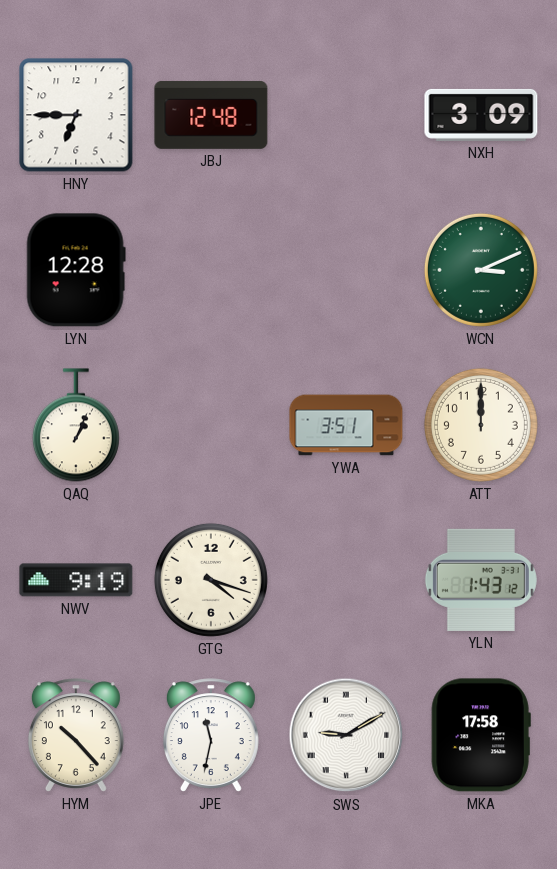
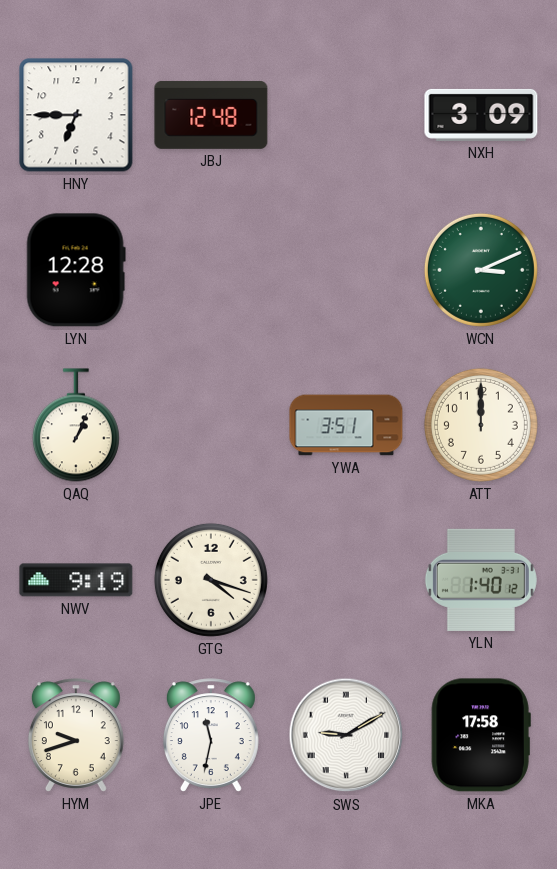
YLN: 1:43 -> 1:40 (481, 580)
HYM: 10:23 -> 9:42 (76, 735)
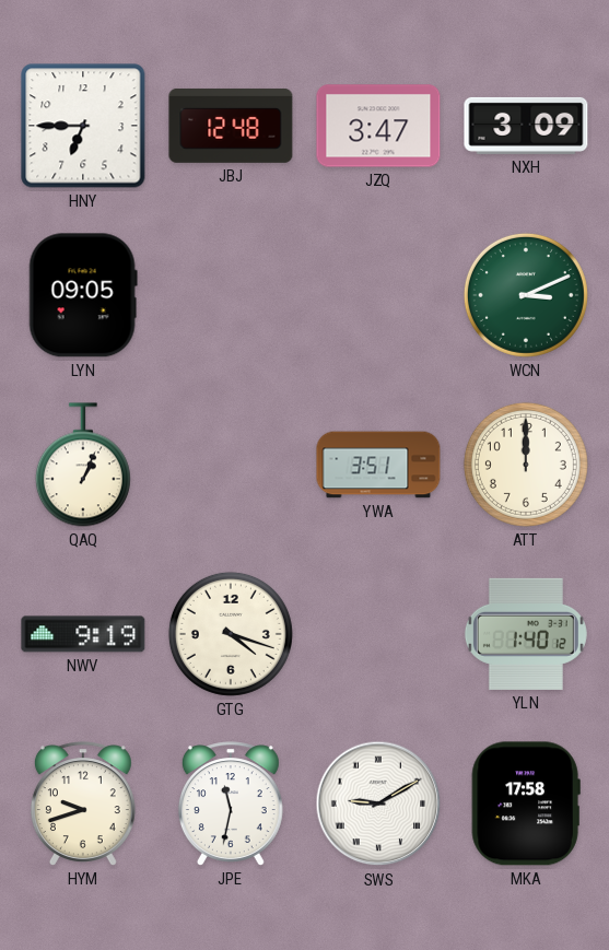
JZQ: none -> 3:47 (378, 126)
LYN: 12:28 -> 09:05 (83, 295)
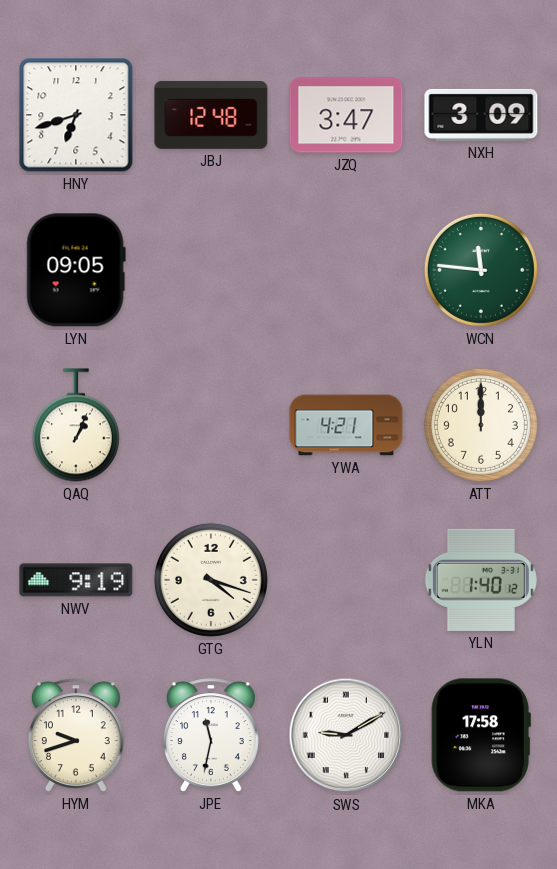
HNY: 6:45 -> 6:42 (76, 115)
WCN: 3:11 -> 11:46 (481, 270)
YWA: 3:51 -> 4:21 (346, 425)
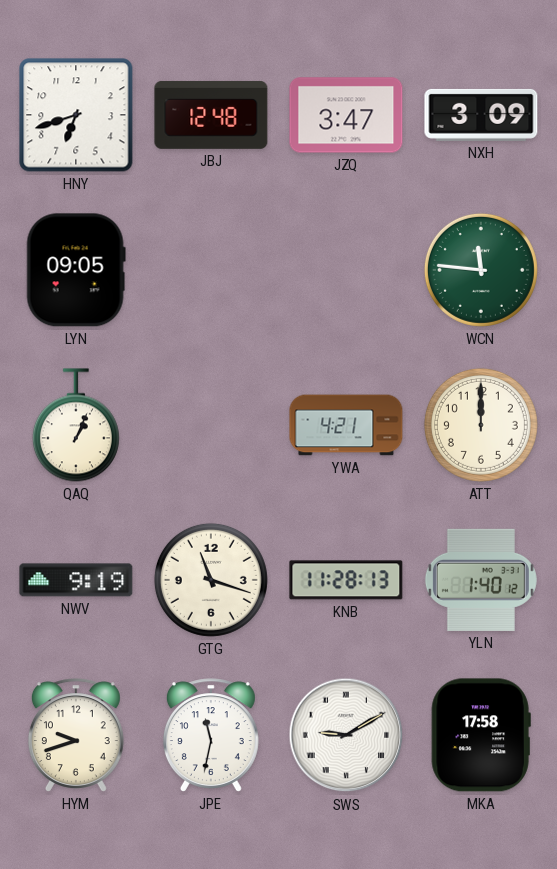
GTG: 4:18 -> 11:18 (211, 580)
KNB: none -> 11:28 (346, 580)
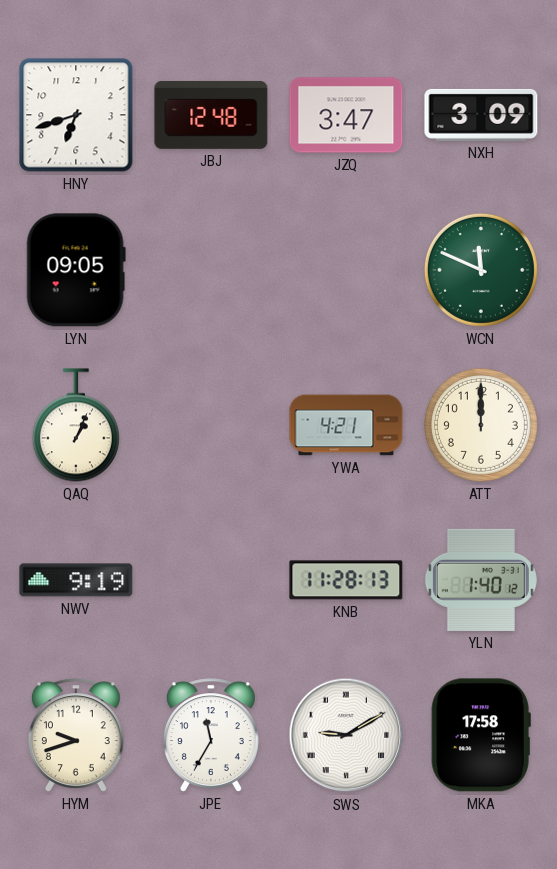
WCN: 11:46 -> 11:49 (481, 270)
GTG: 11:18 -> none (211, 580)
JPE: 11:32 -> 11:35 (211, 735)
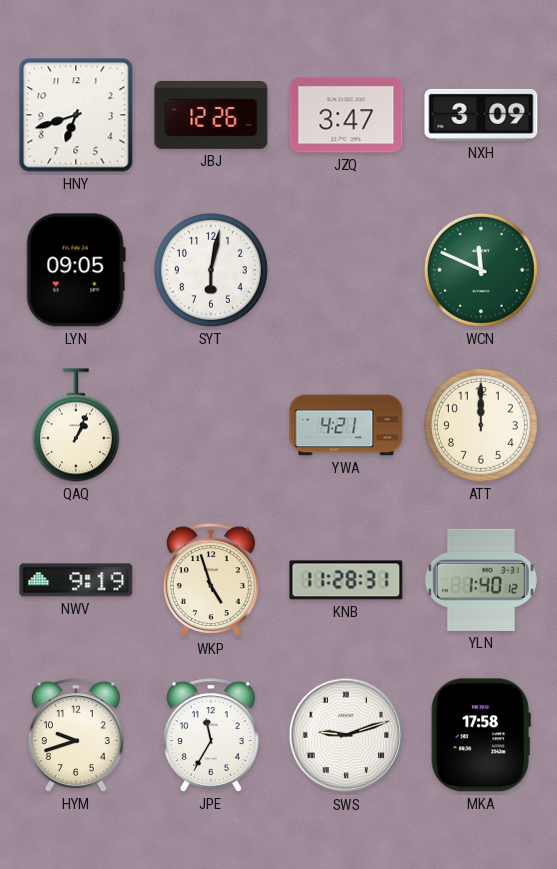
JBJ: 12:48 -> 12:26 (211, 115)
SYT: none -> 6:02 (211, 270)
WKP: none -> 4:57 (211, 580)
KNB: 11:28:13 -> 11:28:31 (346, 580)
SWS: 9:10 -> 9:12 (346, 735)
